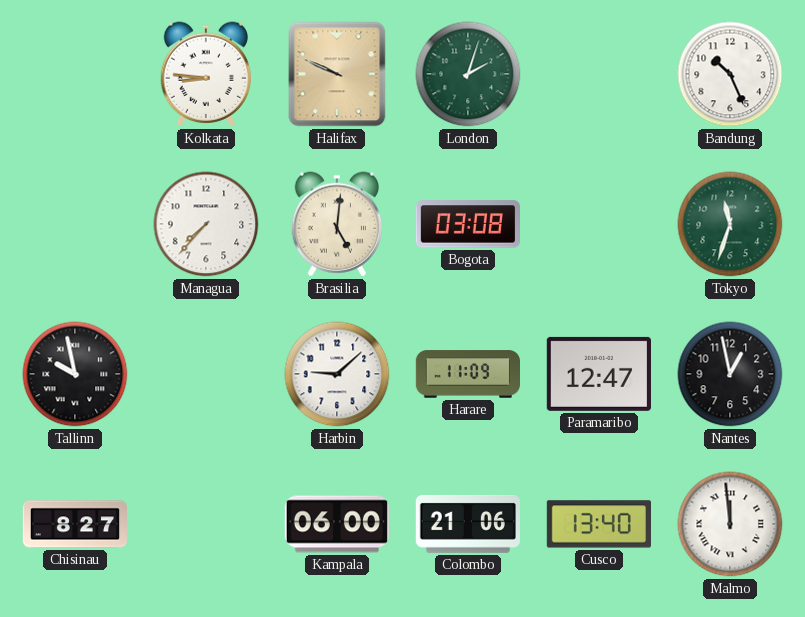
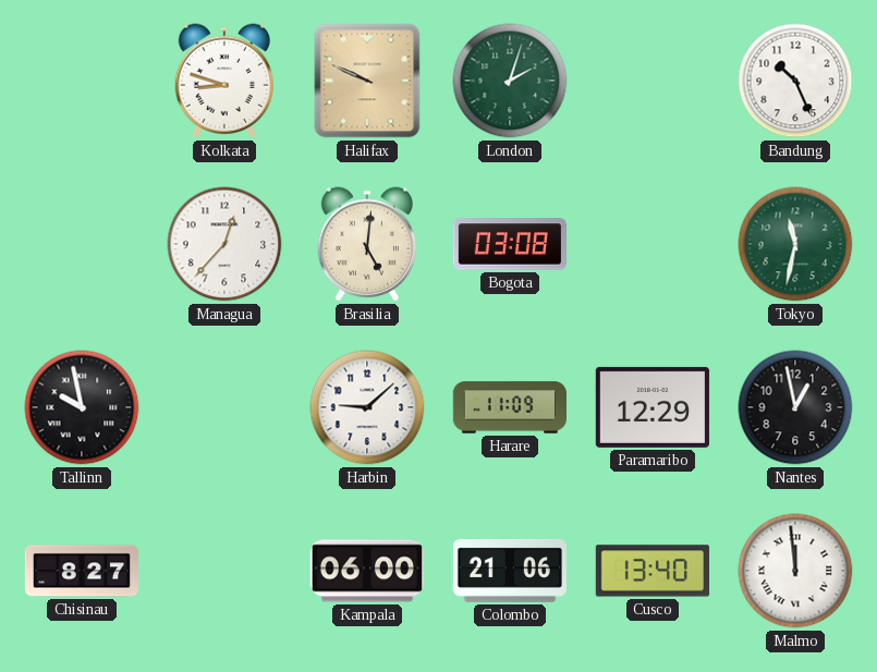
Kolkata: 8:46 -> 8:48 (224, 81)
Managua: 7:37 -> 12:37 (224, 244)
Tokyo: 11:33 -> 11:32 (795, 244)
Paramaribo: 12:47 -> 12:29 (653, 407)
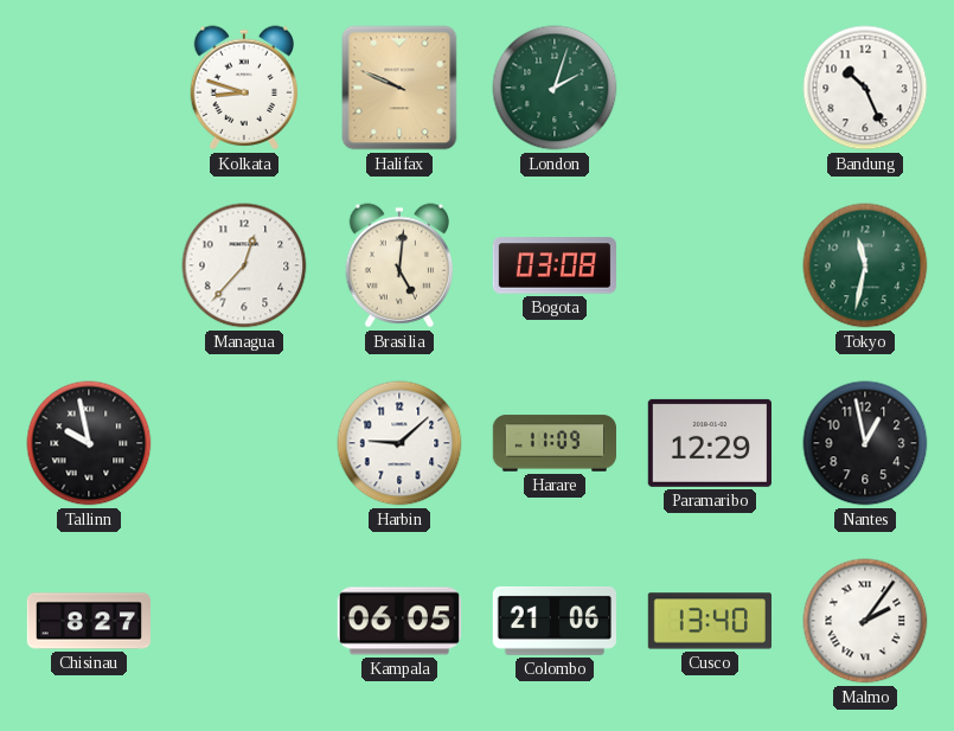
Kampala: 06:00 -> 06:05 (399, 621)
Malmo: 11:59 -> 2:06 (865, 621)
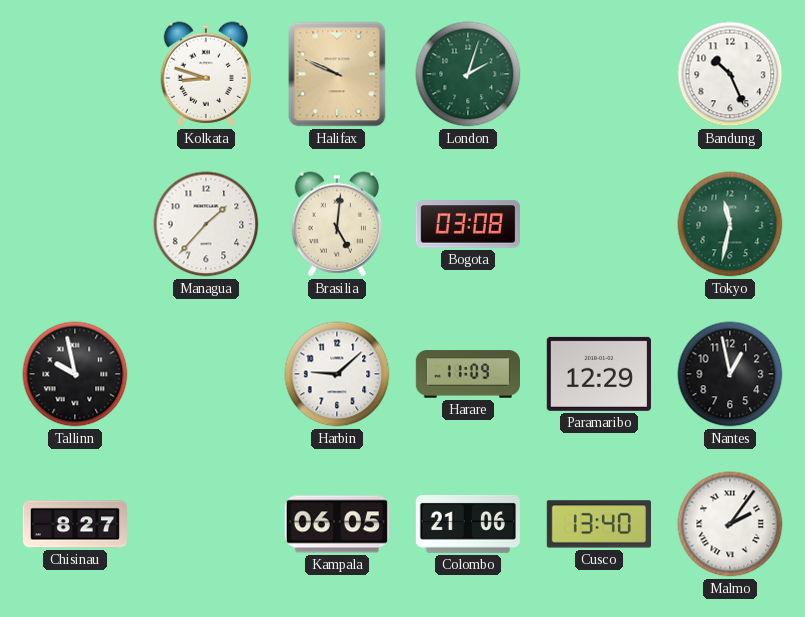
Managua: 12:37 -> 1:37 (206, 224)
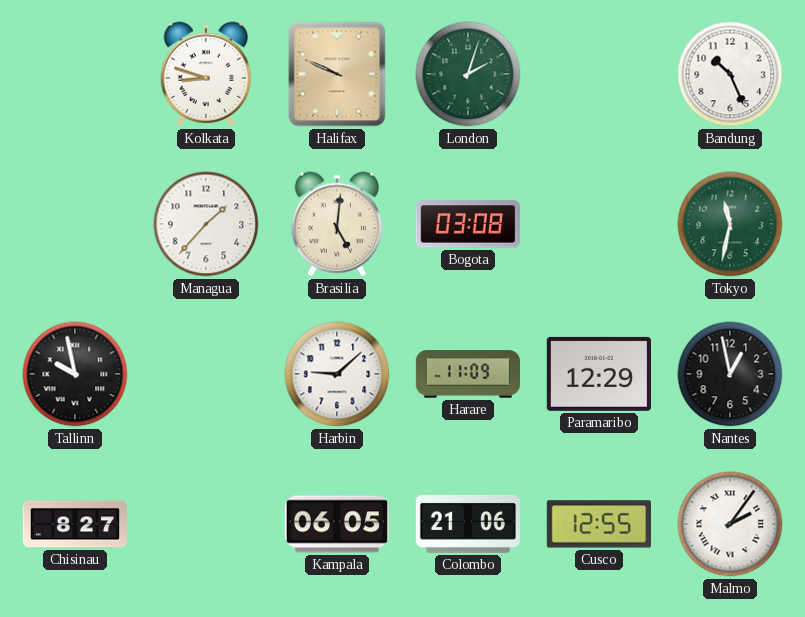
Cusco: 13:40 -> 12:55 (598, 524)
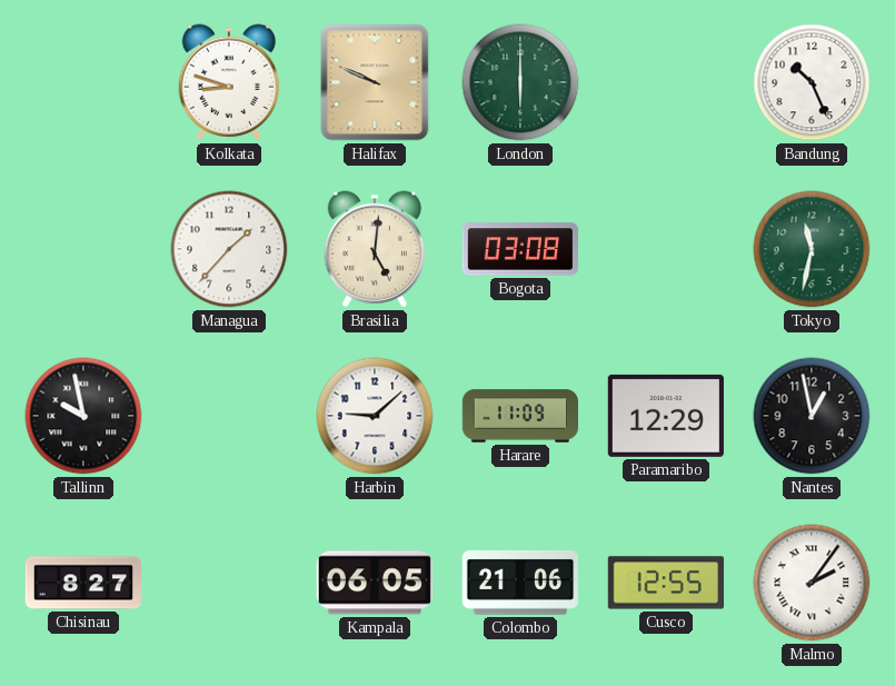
London: 2:03 -> 6:00 (520, 82)
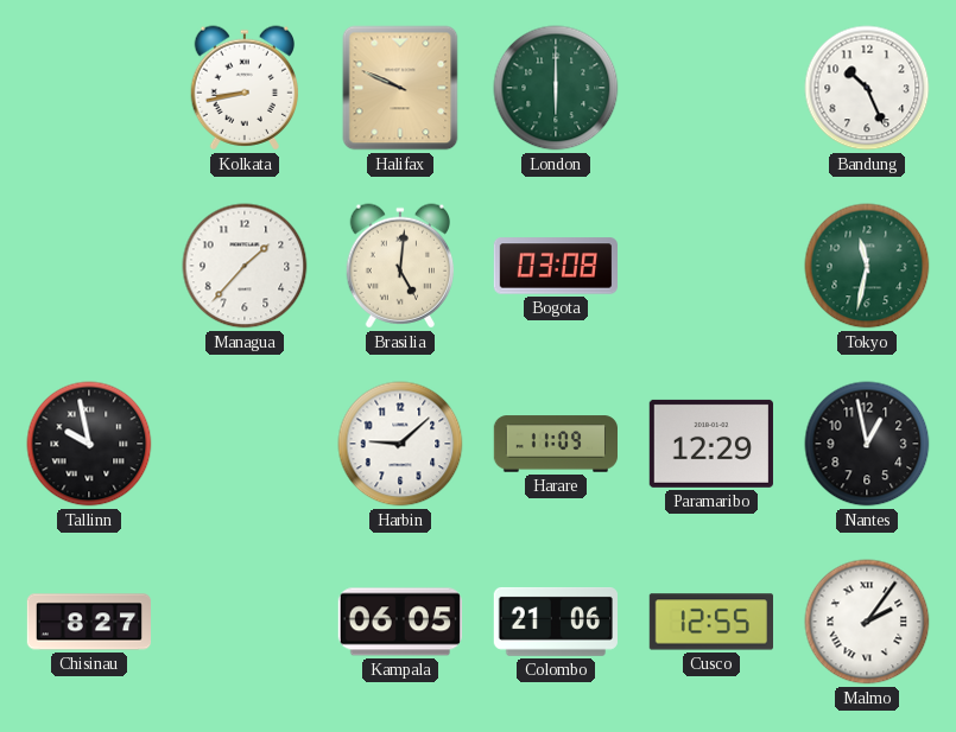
Kolkata: 8:48 -> 8:43 (245, 88)
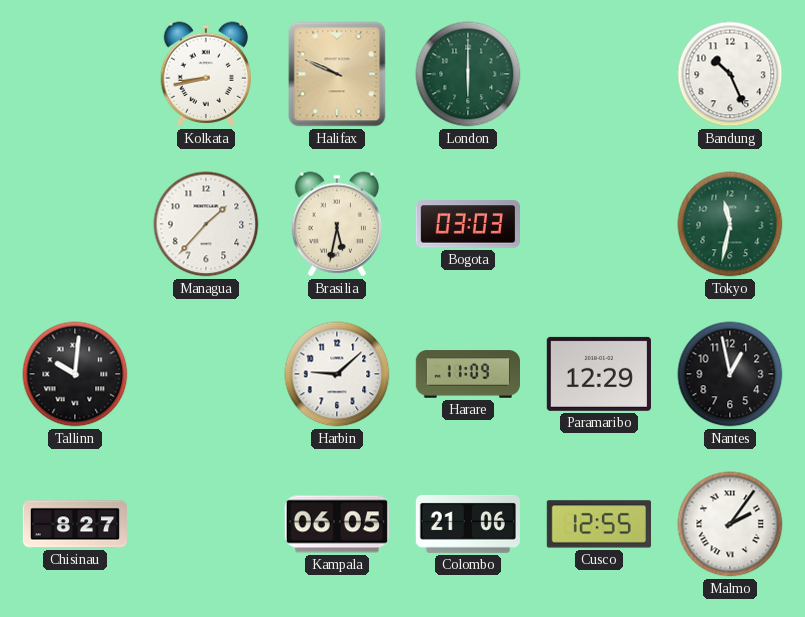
Brasilia: 5:01 -> 5:32 (337, 224)
Bogota: 03:08 -> 03:03 (467, 224)
Tallinn: 9:58 -> 10:01 (75, 374)
